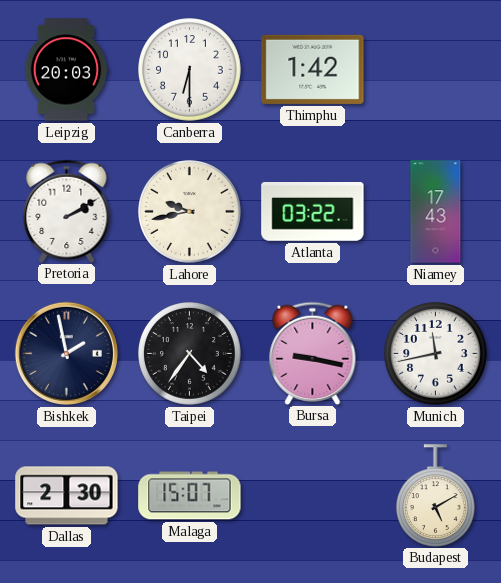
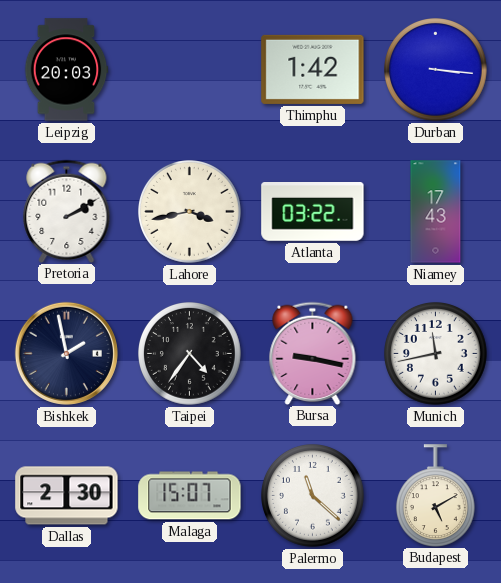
Canberra: 6:30 -> none (190, 70)
Durban: none -> 3:16 (436, 70)
Lahore: 9:43 -> 3:43 (190, 212)
Palermo: none -> 11:22 (313, 496)
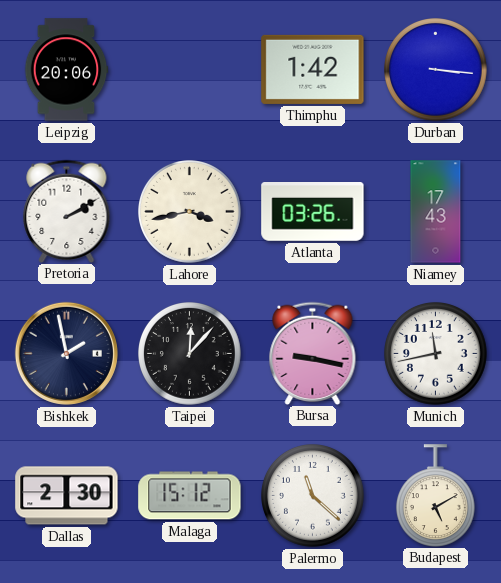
Leipzig: 20:03 -> 20:06 (66, 70)
Atlanta: 03:22 -> 03:26 (313, 212)
Taipei: 4:36 -> 12:07 (190, 354)
Malaga: 15:07 -> 15:12 (190, 496)
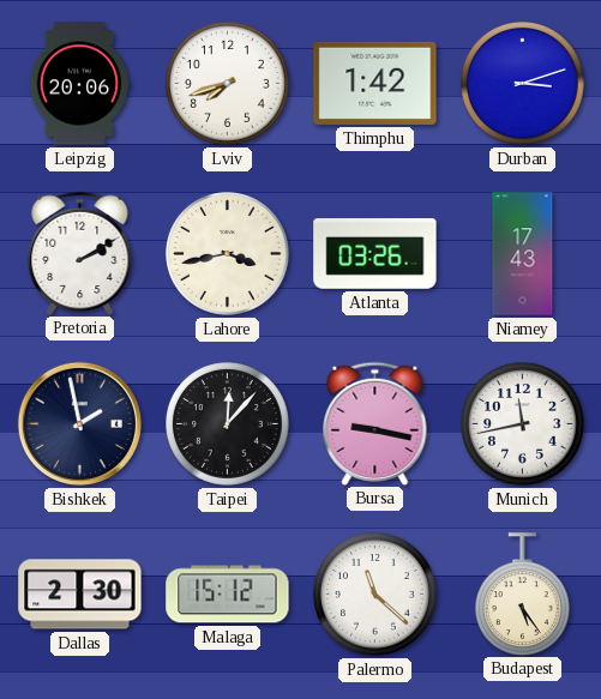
Lviv: none -> 7:42 (228, 84)
Durban: 3:16 -> 3:12 (523, 84)
Budapest: 5:10 -> 5:24 (522, 593)
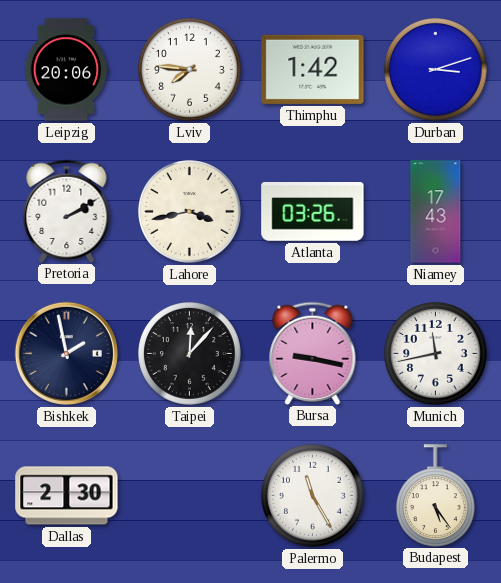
Lviv: 7:42 -> 7:46 (190, 70)
Malaga: 15:12 -> none (228, 595)
Palermo: 11:22 -> 11:25 (313, 496)
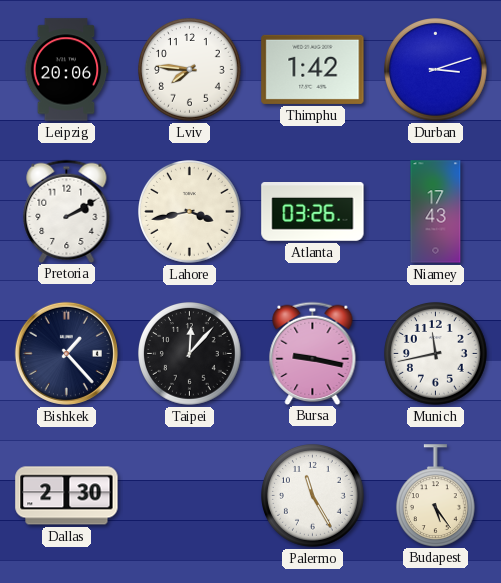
Bishkek: 1:58 -> 1:23 (66, 353)
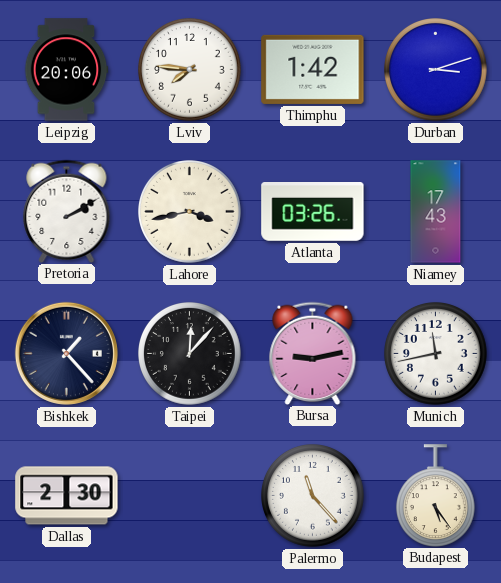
Bursa: 9:17 -> 9:13 (313, 353)
Palermo: 11:25 -> 11:23 (313, 496)
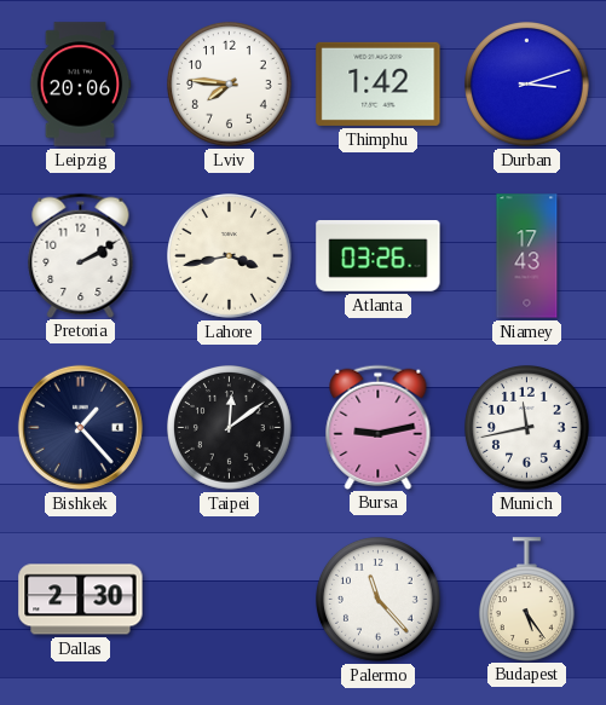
Taipei: 12:07 -> 12:09 (230, 428)
